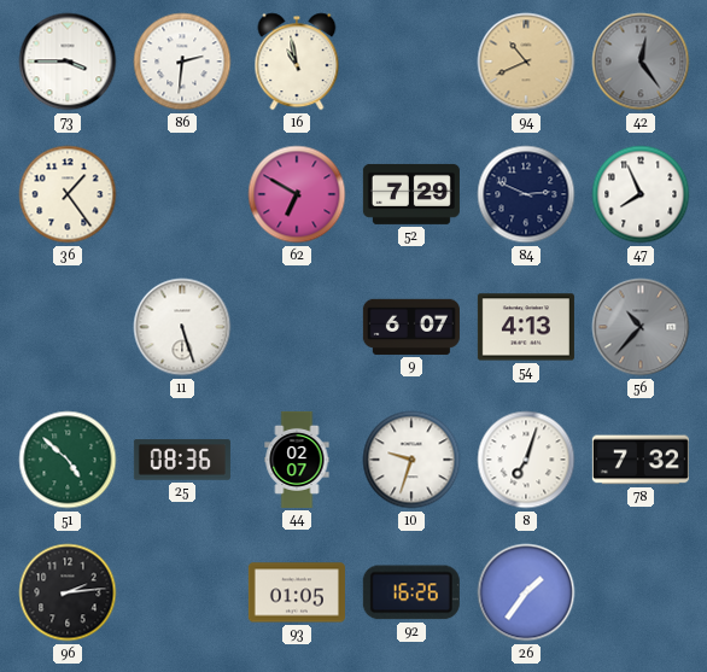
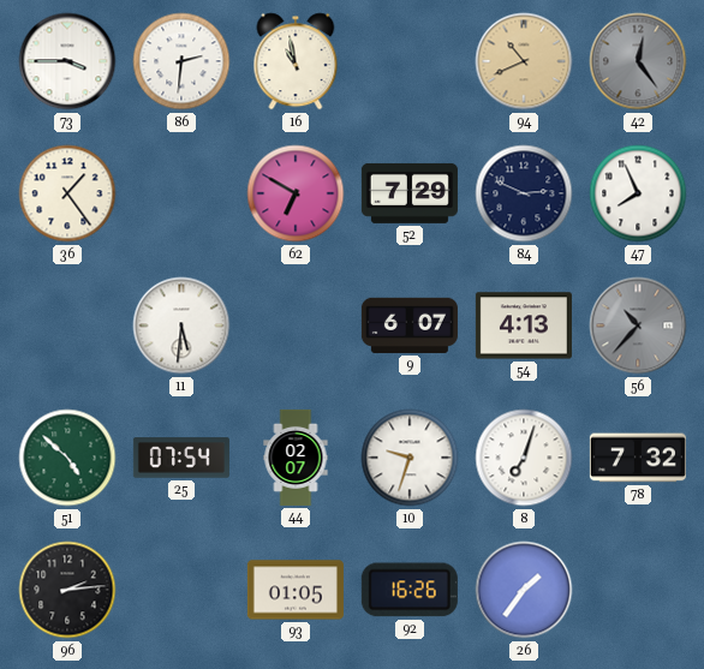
11: 5:27 -> 5:31 (181, 325)
25: 08:36 -> 07:54 (181, 458)
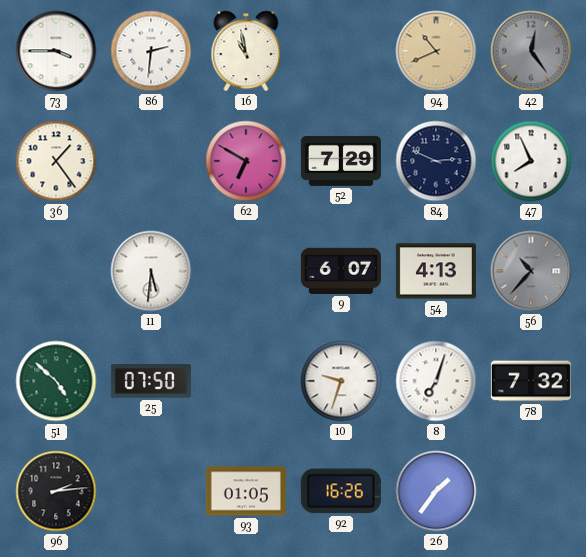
25: 07:54 -> 07:50 (151, 381)
44: 02:07 -> none (296, 458)
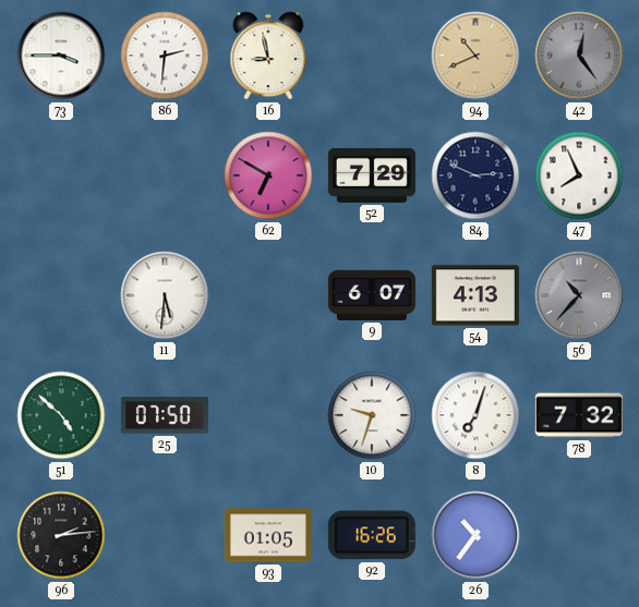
16: 10:58 -> 8:58 (268, 56)
36: 1:24 -> none (56, 161)
26: 1:36 -> 10:36 (475, 535)
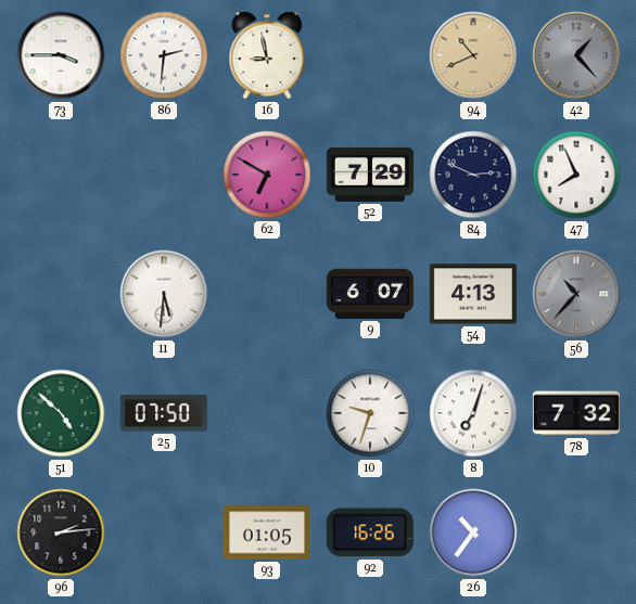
42: 12:24 -> 1:23 (576, 55)
